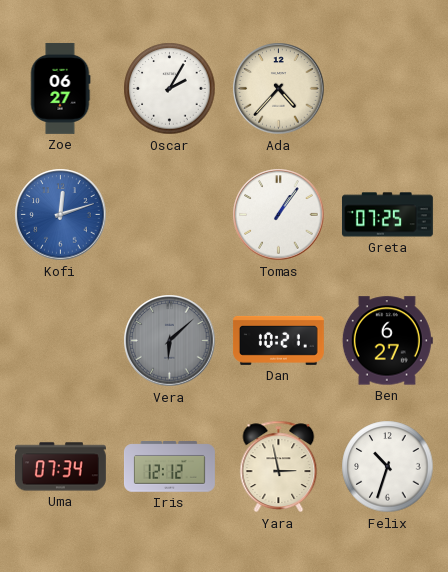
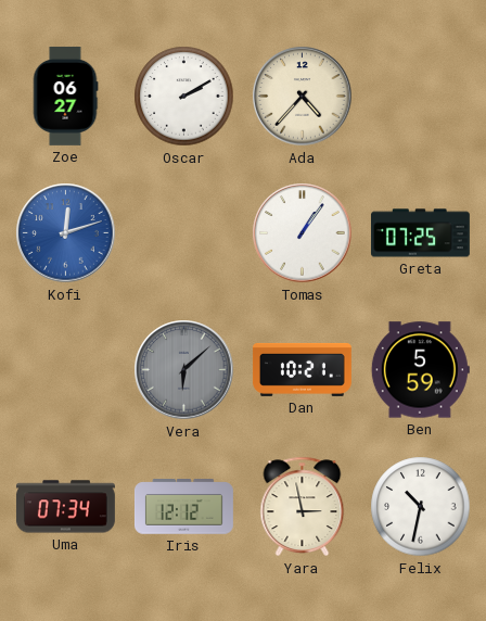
Oscar: 2:05 -> 2:10 (184, 97)
Ben: 6:27 -> 5:59 (420, 370)
Felix: 10:33 -> 10:32 (421, 507)
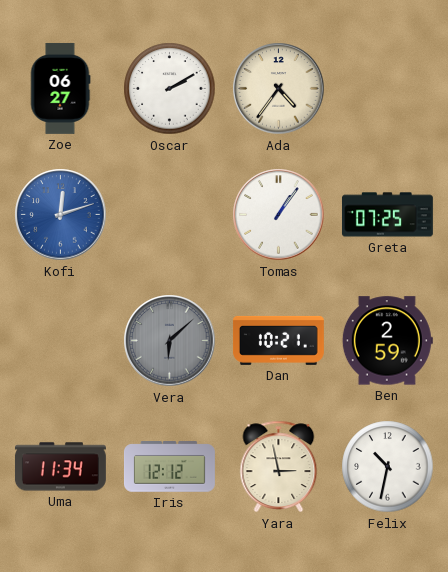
Ada: 4:37 -> 4:36 (279, 89)
Ben: 5:59 -> 2:59 (387, 341)
Uma: 07:34 -> 11:34 (60, 467)
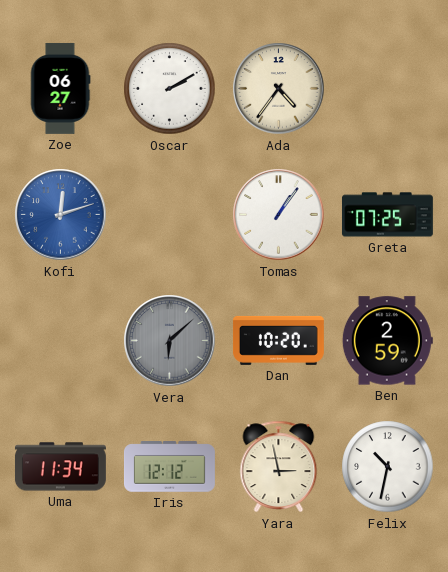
Dan: 10:21 -> 10:20 (278, 340)
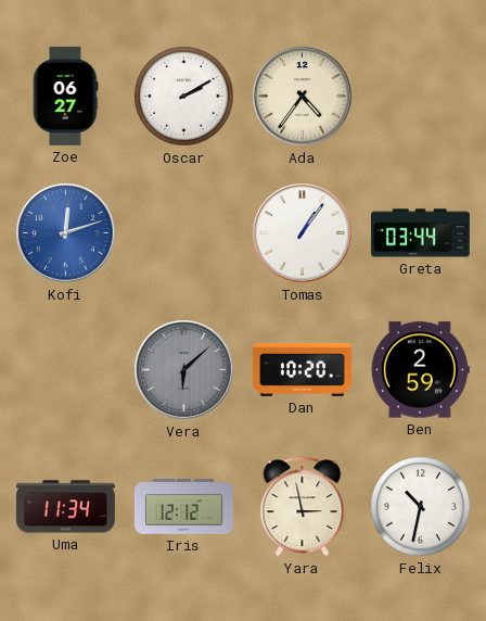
Greta: 07:25 -> 03:44 (420, 233)
